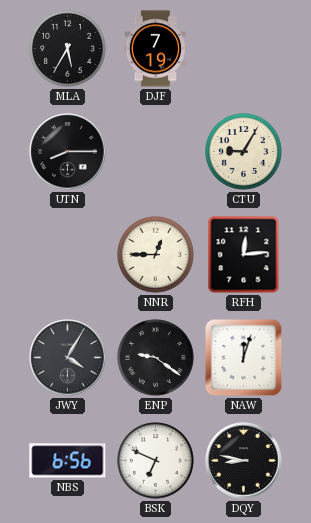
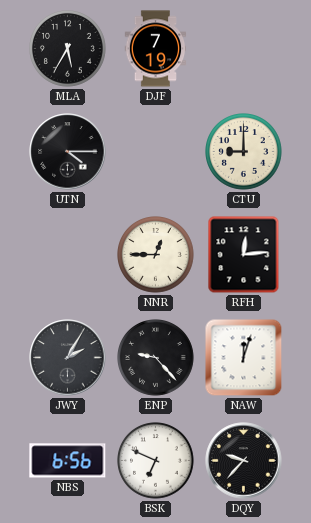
UTN: 8:15 -> 4:15 (68, 152)
CTU: 9:05 -> 9:00 (244, 152)
JWY: 4:05 -> 2:05 (68, 358)
ENP: 9:21 -> 9:23 (156, 358)
DQY: 8:47 -> 9:37 (244, 461)
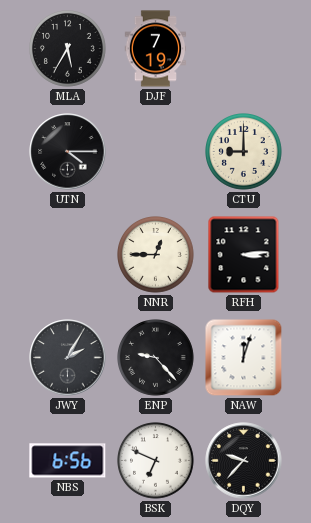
RFH: 12:14 -> 3:14 (244, 255)
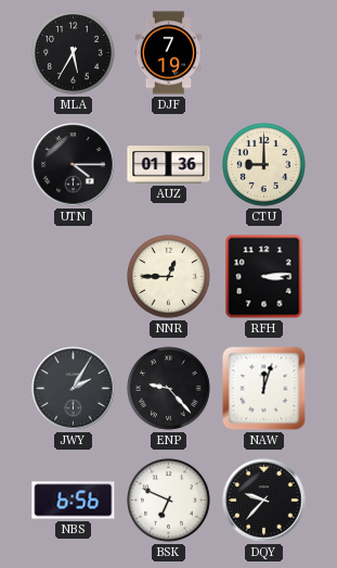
AUZ: none -> 01:36 (169, 165)
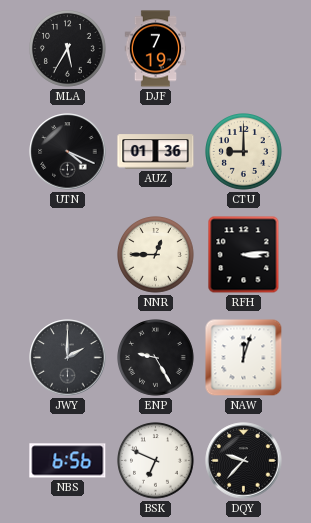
UTN: 4:15 -> 4:19 (68, 152)
JWY: 2:05 -> 2:00 (68, 358)
ENP: 9:23 -> 9:25 (156, 358)
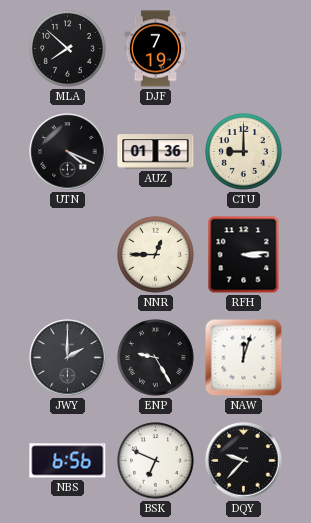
MLA: 5:35 -> 7:52 (68, 49)
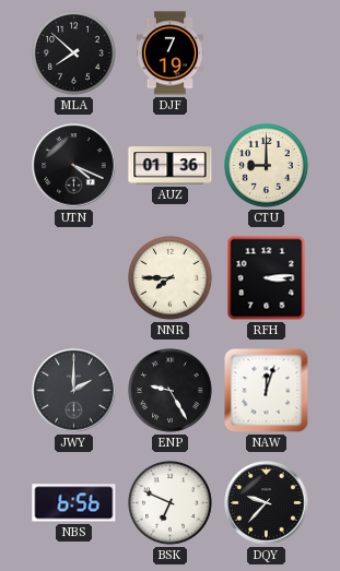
NNR: 12:45 -> 7:45 (171, 278)
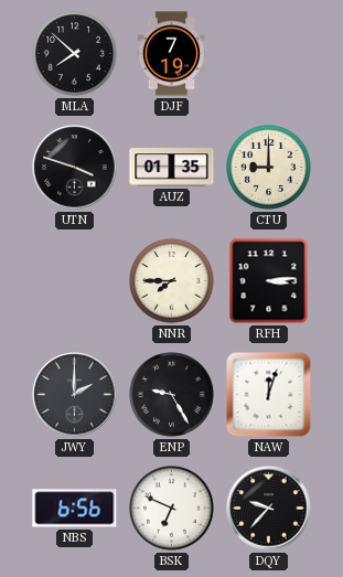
UTN: 4:19 -> 3:48 (75, 168)
AUZ: 01:36 -> 01:35 (172, 168)
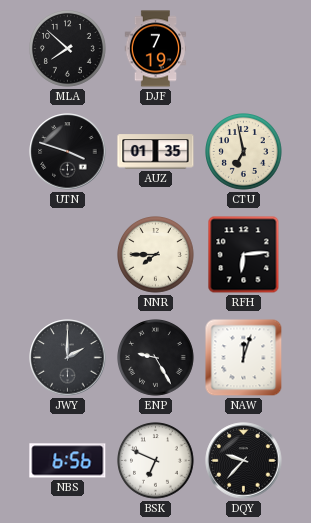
CTU: 9:00 -> 6:58 (244, 152)
RFH: 3:14 -> 6:14 (244, 255)
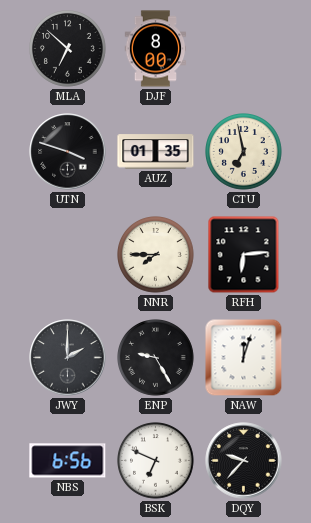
MLA: 7:52 -> 6:52 (68, 49)
DJF: 7:19 -> 8:00 (156, 49)
